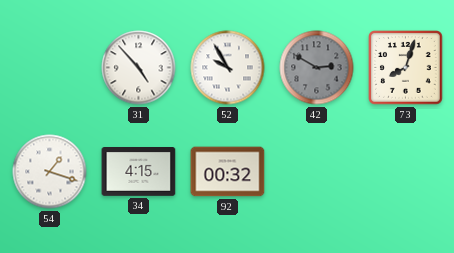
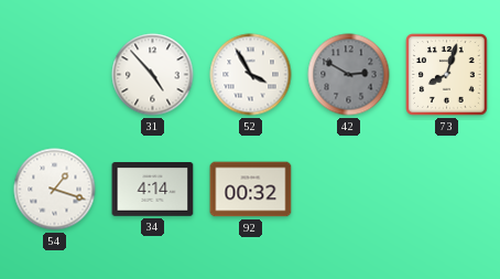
52: 9:55 -> 3:55 (251, 75)
34: 4:15 -> 4:14 (153, 190)
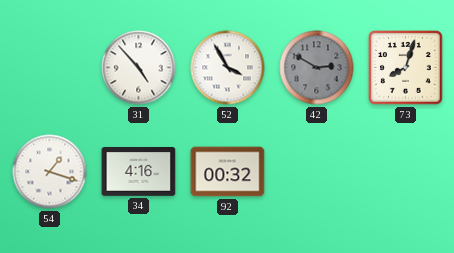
34: 4:14 -> 4:16 (139, 172)
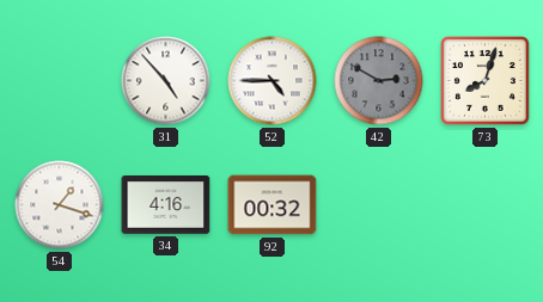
52: 3:55 -> 4:45 (273, 81)
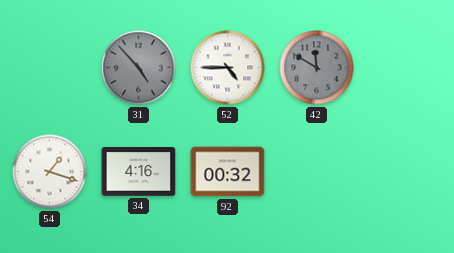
31 dial: white -> grey (139, 68)
42: 2:50 -> 11:50 (317, 68)
73: 8:03 -> none (486, 81)
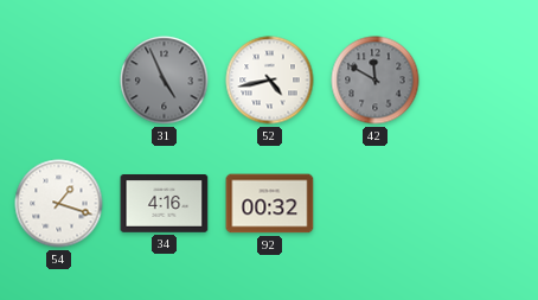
31: 4:53 -> 4:56 (165, 81)
52: 4:45 -> 4:43 (270, 81)
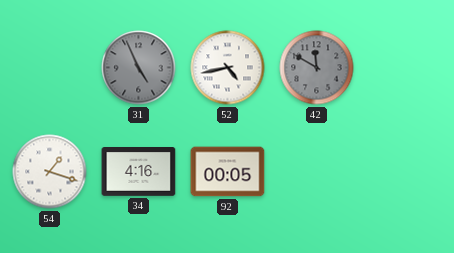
92: 00:32 -> 00:05 (228, 172)
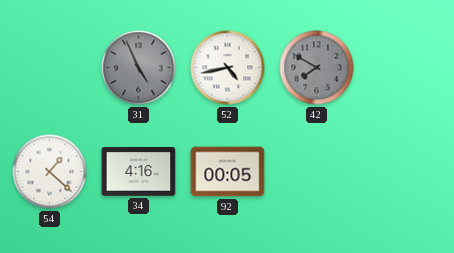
42: 11:50 -> 7:50 (317, 68)
54: 1:18 -> 1:22 (50, 172)
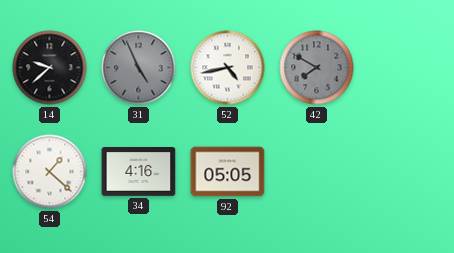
14: none -> 9:38 (50, 68)
92: 00:05 -> 05:05 (228, 172)
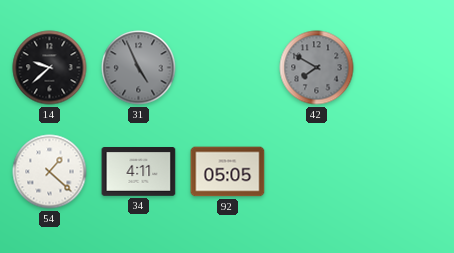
52: 4:43 -> none (228, 68)
34: 4:16 -> 4:11 (139, 172)
